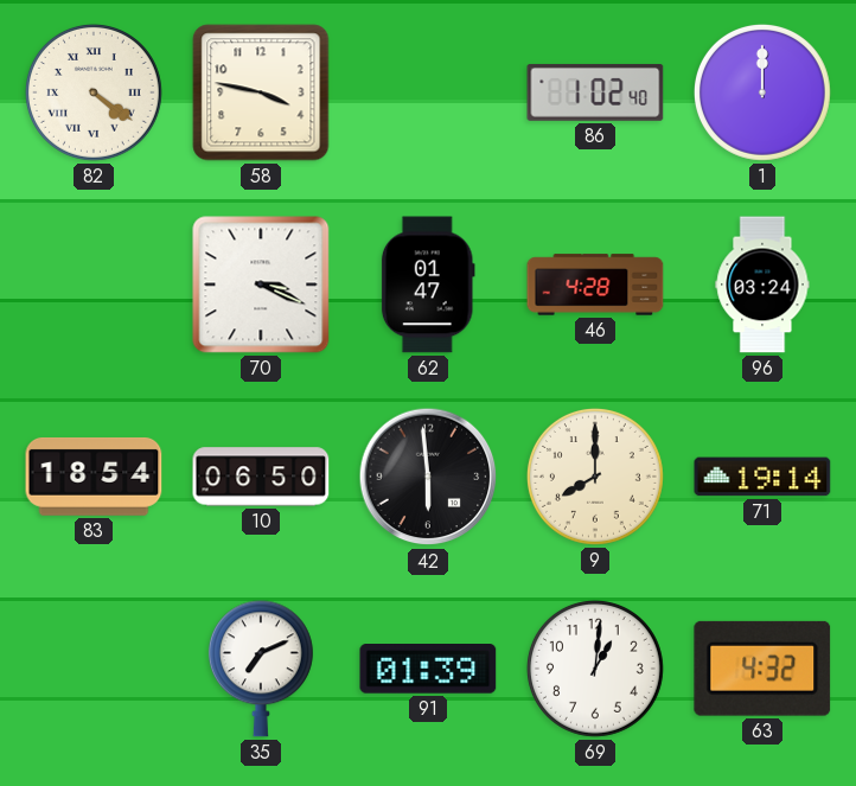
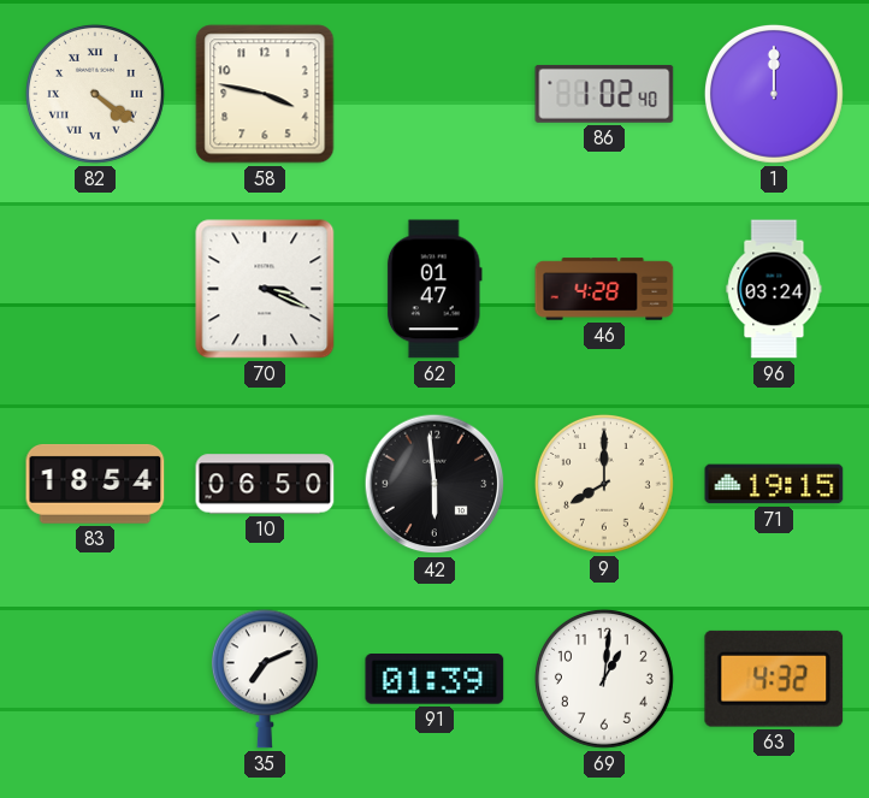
71: 19:14 -> 19:15 (774, 484)
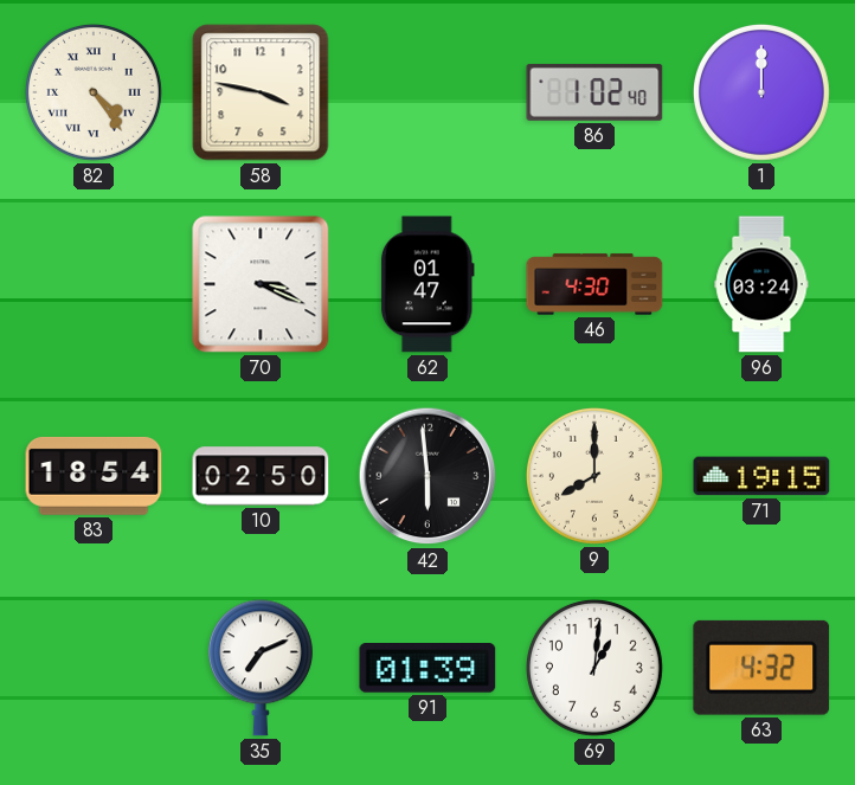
82: 4:21 -> 4:24 (94, 92)
46: 4:28 -> 4:30 (594, 284)
10: 06:50 -> 02:50 (261, 476)
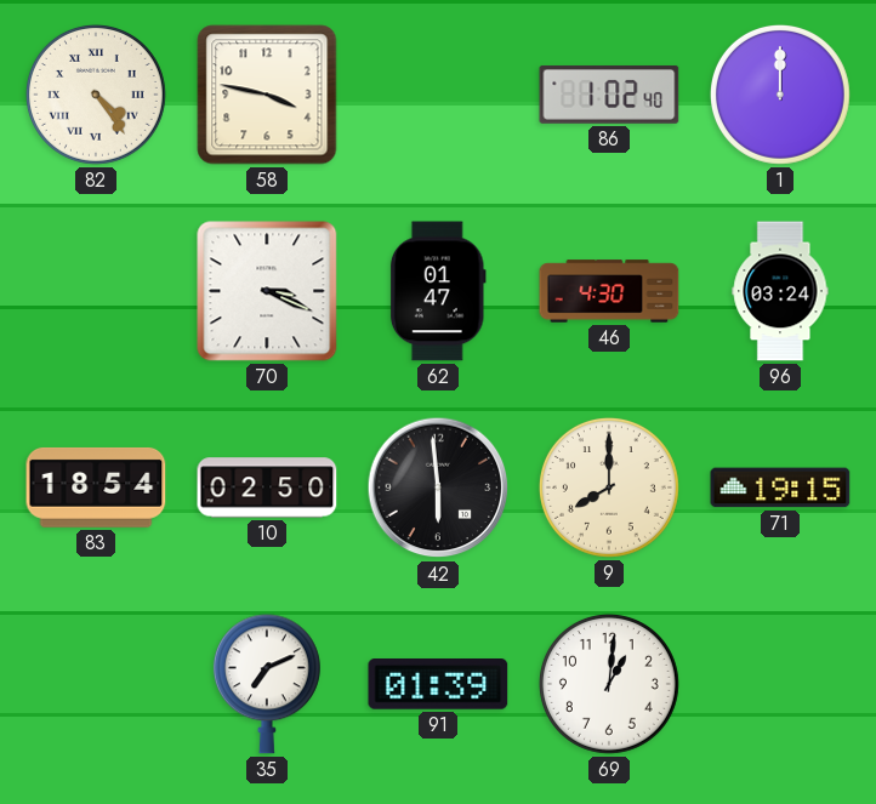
63: 4:32 -> none (761, 668)
